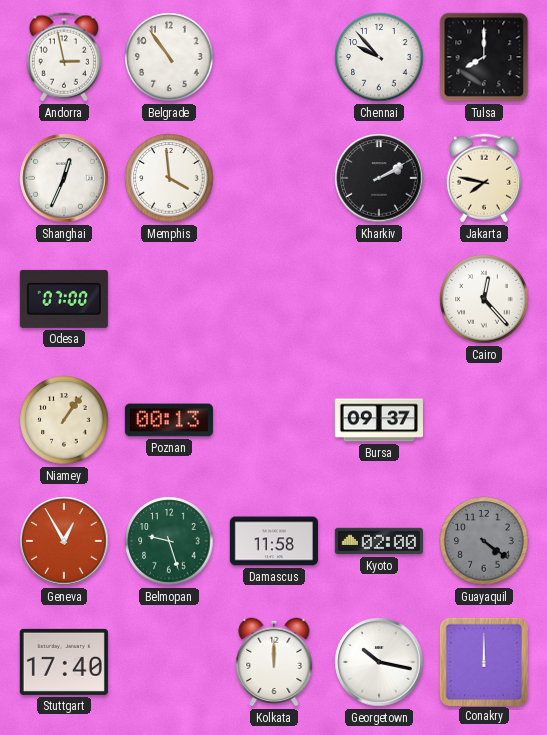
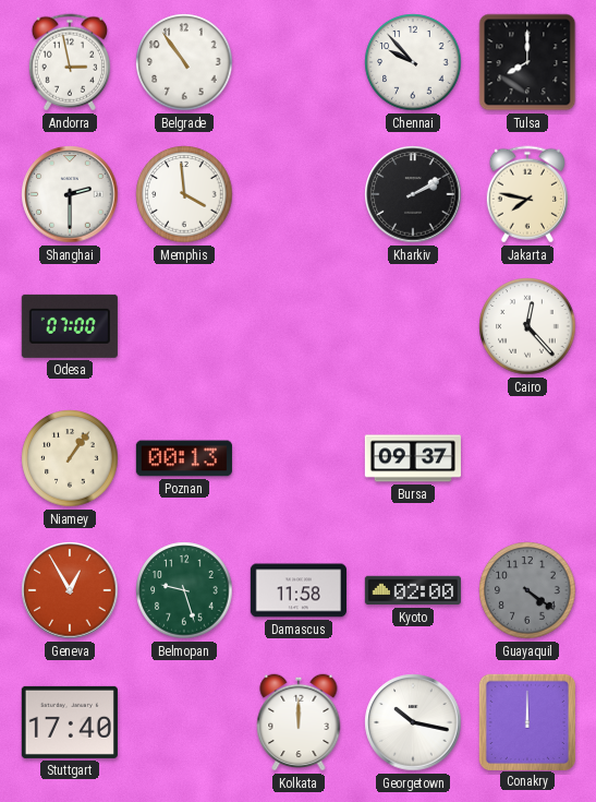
Shanghai: 12:34 -> 2:30 (70, 194)
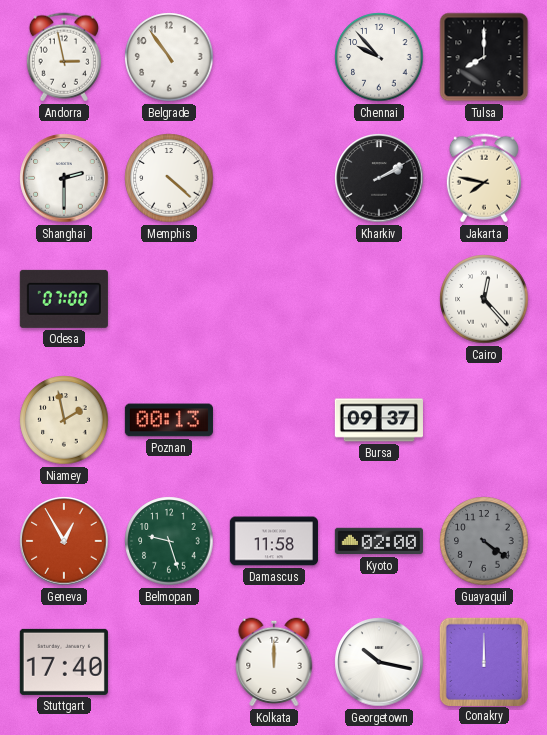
Memphis: 3:59 -> 4:22 (169, 178)
Niamey: 1:06 -> 1:58 (64, 420)
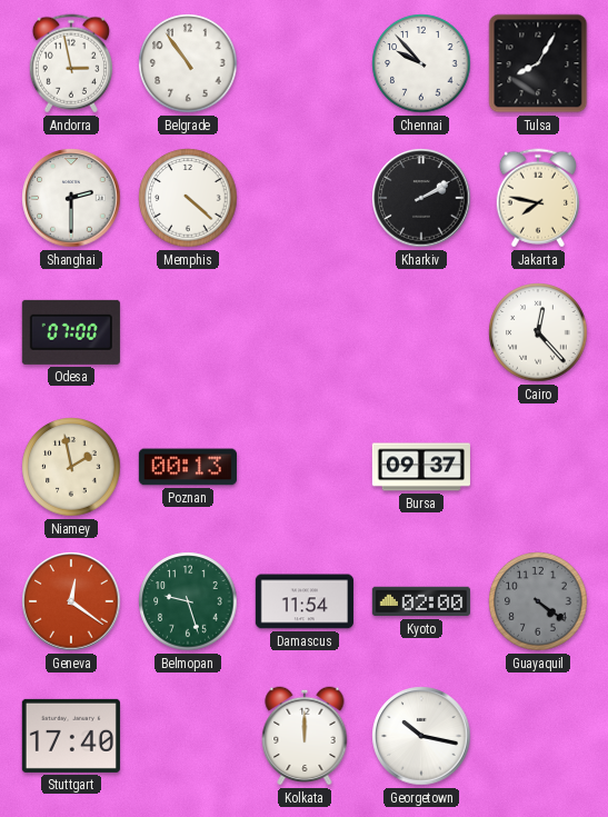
Tulsa: 8:00 -> 8:05 (538, 63)
Geneva: 12:55 -> 12:21 (71, 601)
Damascus: 11:58 -> 11:54 (305, 601)
Conakry: 12:00 -> none (483, 661)
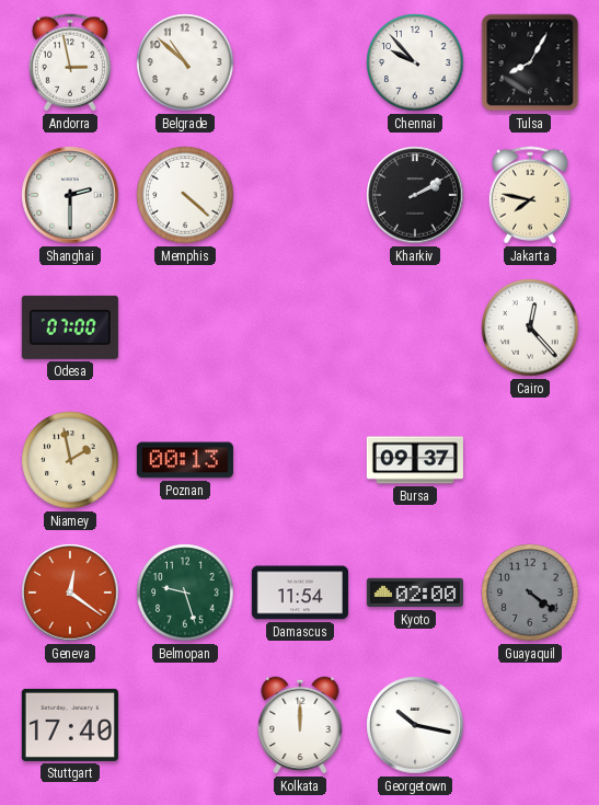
Belgrade: 10:54 -> 10:52 (185, 62)
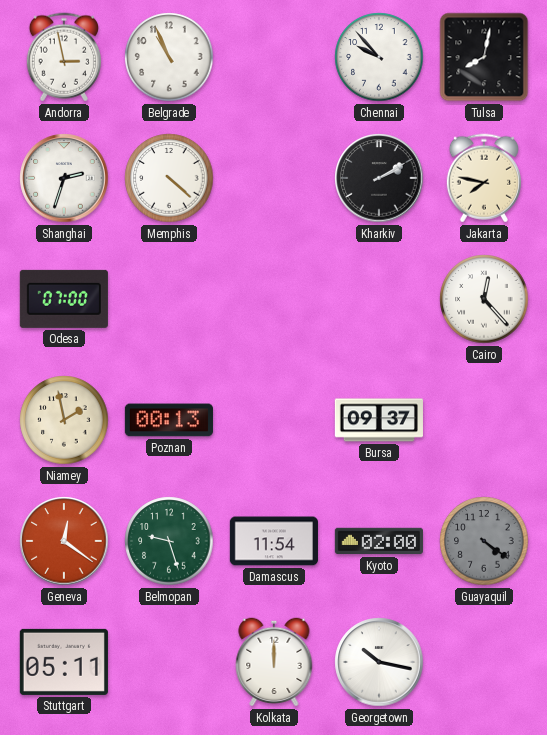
Belgrade: 10:52 -> 10:56 (169, 57)
Tulsa: 8:05 -> 8:02 (484, 57)
Shanghai: 2:30 -> 2:33 (64, 178)
Stuttgart: 17:40 -> 05:11 (64, 662)
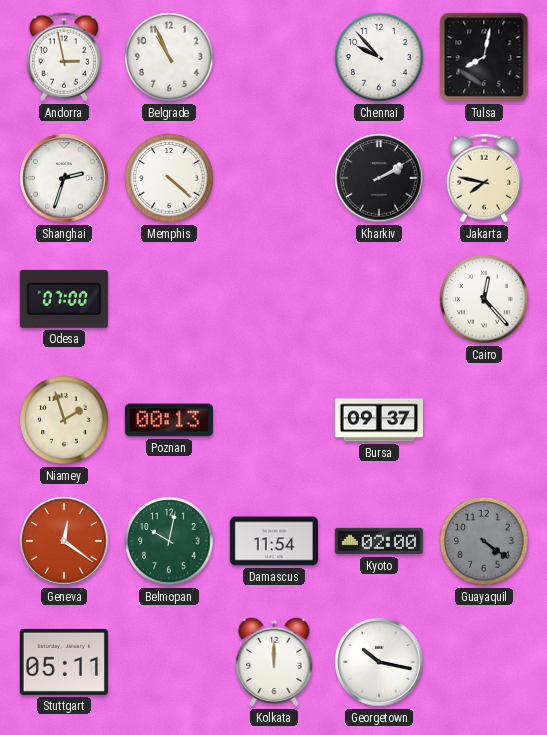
Niamey: 1:58 -> 1:57 (64, 420)
Belmopan: 9:27 -> 10:02 (169, 541)
